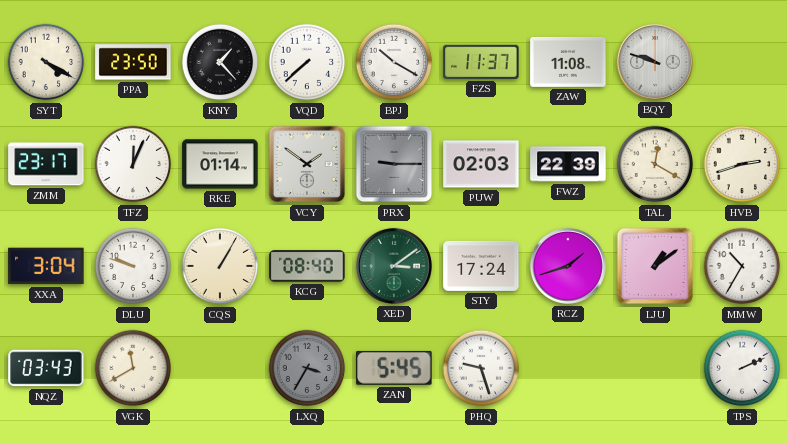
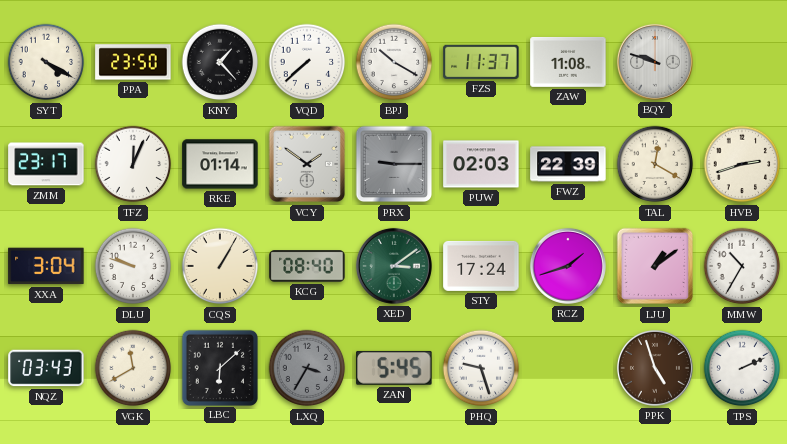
LBC: none -> 6:08 (219, 367)
PPK: none -> 4:57 (655, 368)
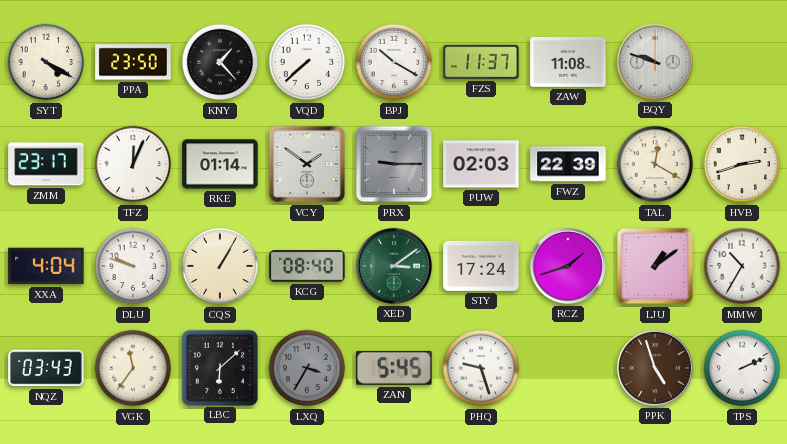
XXA: 3:04 -> 4:04 (46, 266)
VGK: 11:40 -> 11:36 (133, 368)
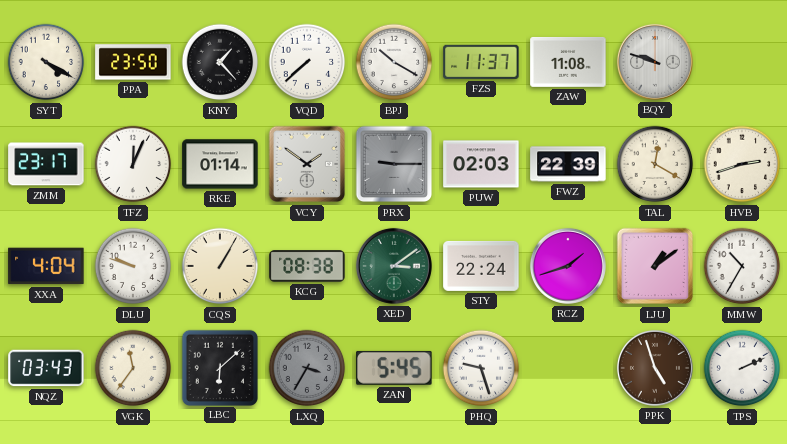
KCG: 08:40 -> 08:38 (307, 266)
STY: 17:24 -> 22:24 (481, 266)
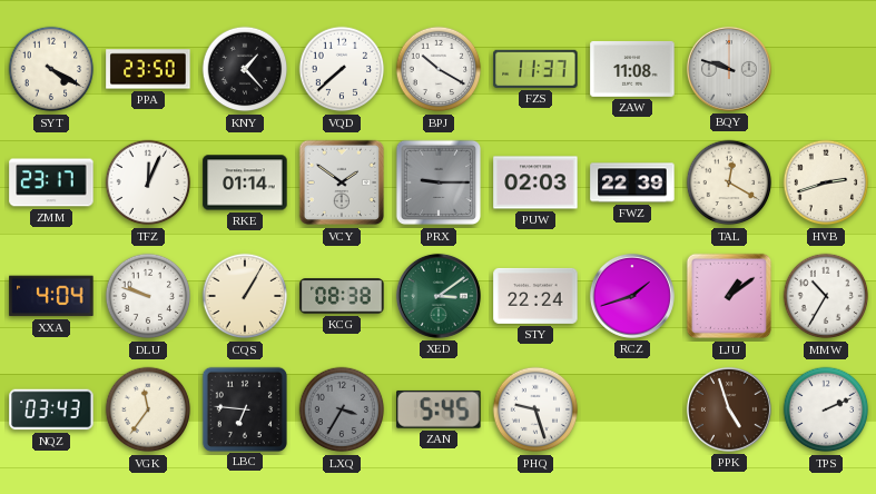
LBC: 6:08 -> 6:46 (244, 408)
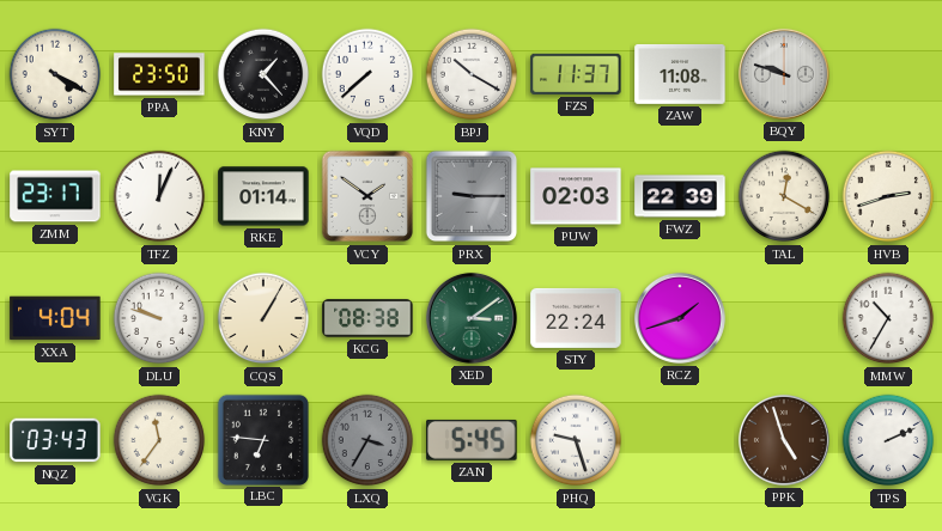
LJU: 1:09 -> none (729, 296)
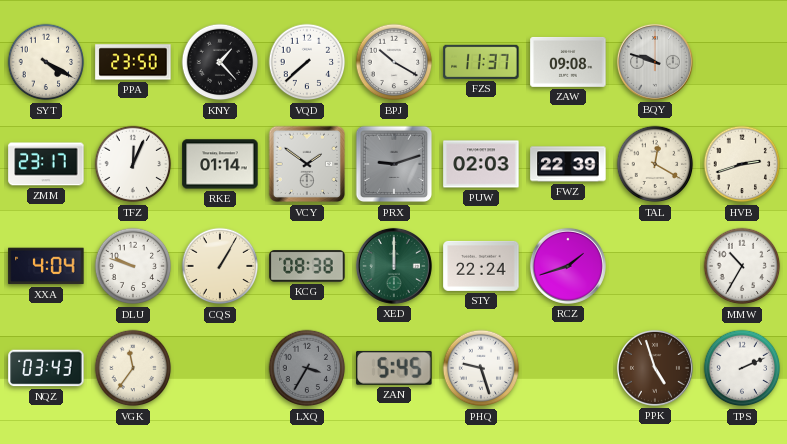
ZAW: 11:08 -> 09:08 (568, 62)
PRX: 9:15 -> 9:12 (394, 164)
XED: 3:09 -> 12:00 (394, 266)
LBC: 6:46 -> none (262, 439)
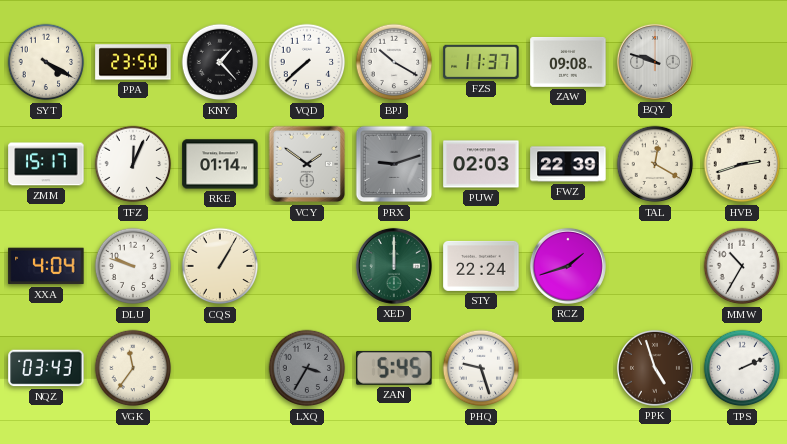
ZMM: 23:17 -> 15:17 (46, 164)
KCG: 08:38 -> none (307, 266)
